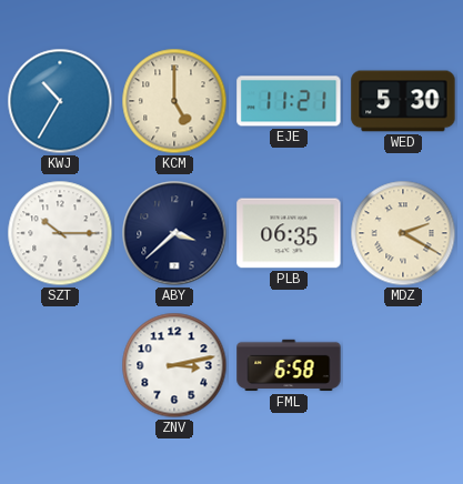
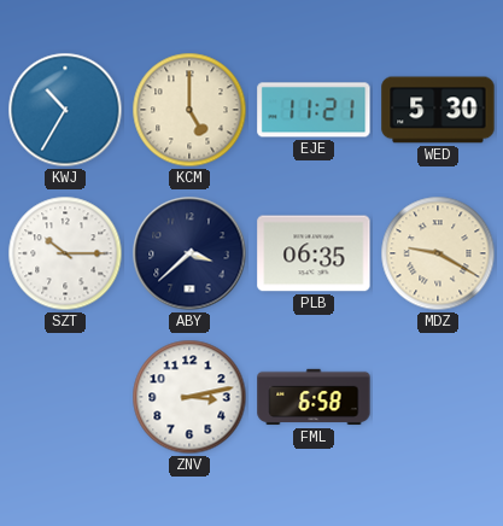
MDZ: 2:20 -> 9:20 (438, 253)
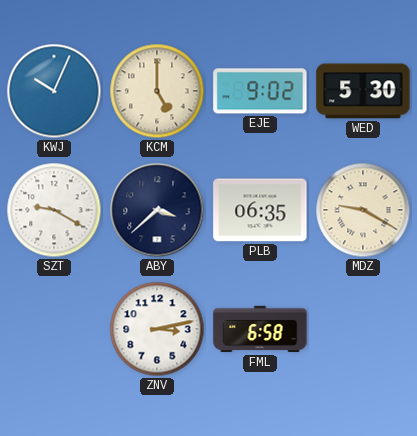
KWJ: 10:35 -> 10:04 (54, 91)
EJE: 11:21 -> 9:02 (260, 91)
SZT: 10:15 -> 9:20 (54, 210)
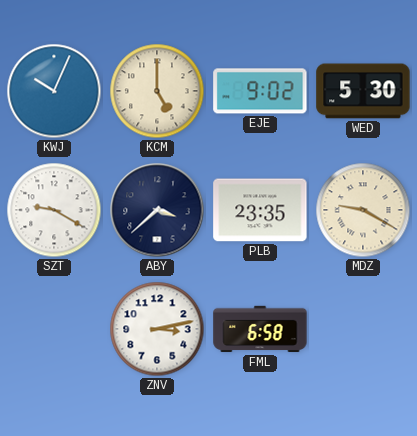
PLB: 06:35 -> 23:35 (260, 210)
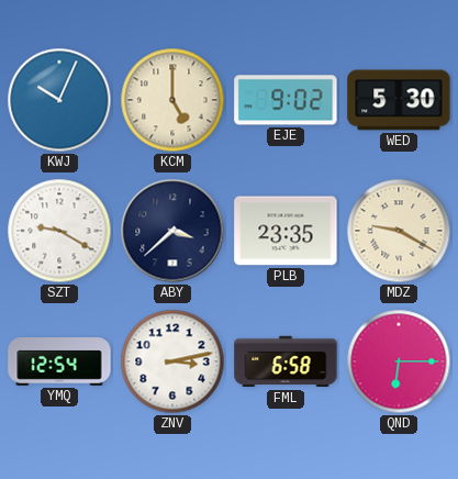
YMQ: none -> 12:54 (59, 361)
QND: none -> 6:15 (399, 361)
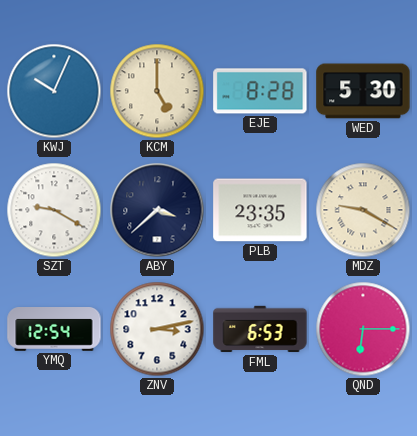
EJE: 9:02 -> 8:28 (260, 91)
FML: 6:58 -> 6:53 (260, 329)
